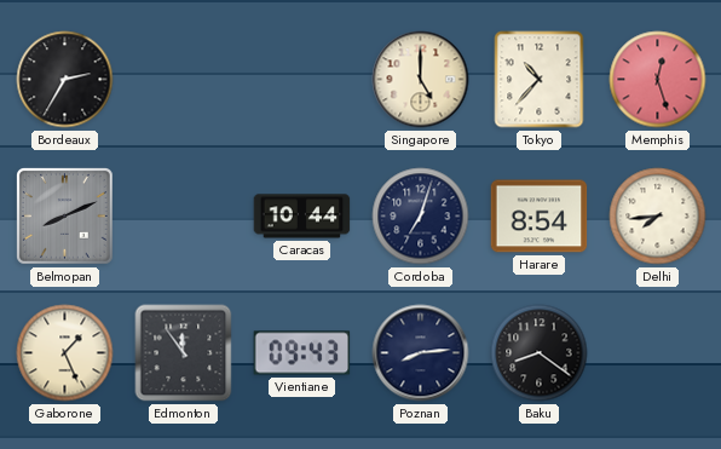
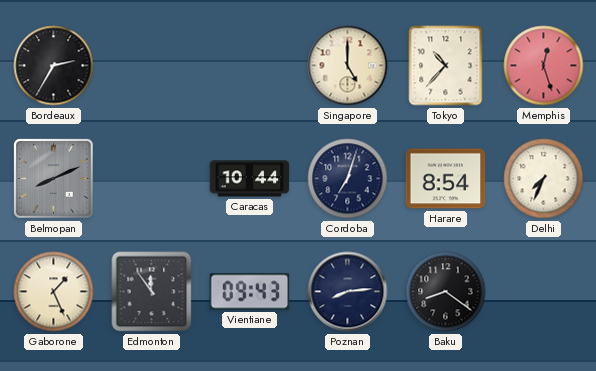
Delhi: 7:44 -> 7:34 (544, 179)
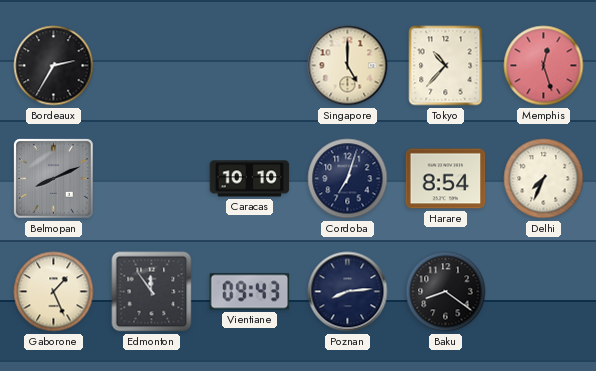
Caracas: 10:44 -> 10:10 (250, 179)
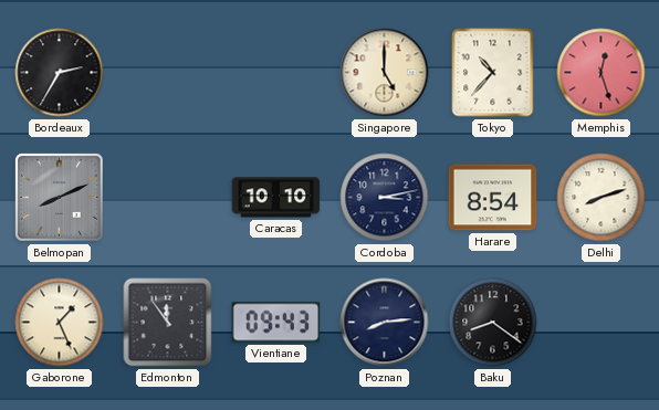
Cordoba: 7:03 -> 3:13 (385, 198)
Delhi: 7:34 -> 8:12 (602, 198)
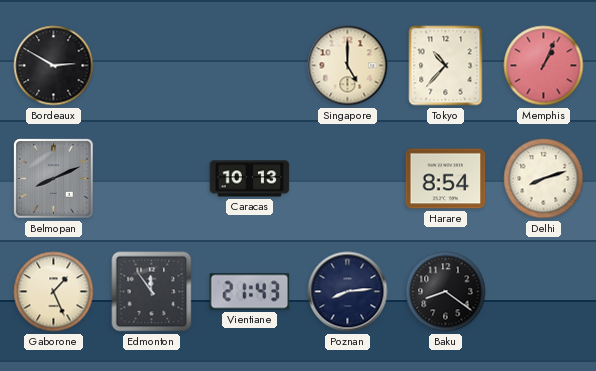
Bordeaux: 2:35 -> 2:50 (54, 66)
Memphis: 12:27 -> 1:04 (544, 66)
Caracas: 10:10 -> 10:13 (250, 179)
Cordoba: 3:13 -> none (385, 198)
Vientiane: 09:43 -> 21:43 (250, 292)
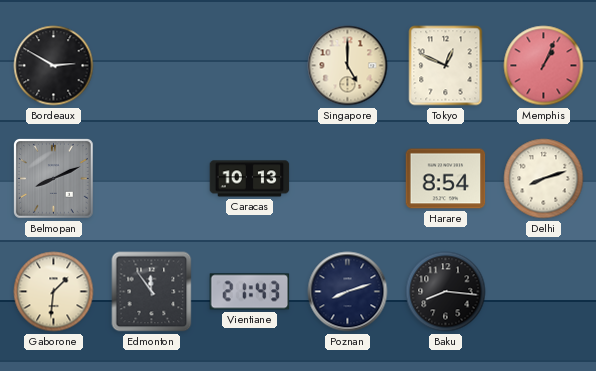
Tokyo: 10:37 -> 12:49 (446, 66)
Gaborone: 1:26 -> 1:31 (54, 292)
Poznan: 8:14 -> 8:12 (348, 292)
Baku: 8:21 -> 8:16 (446, 292)
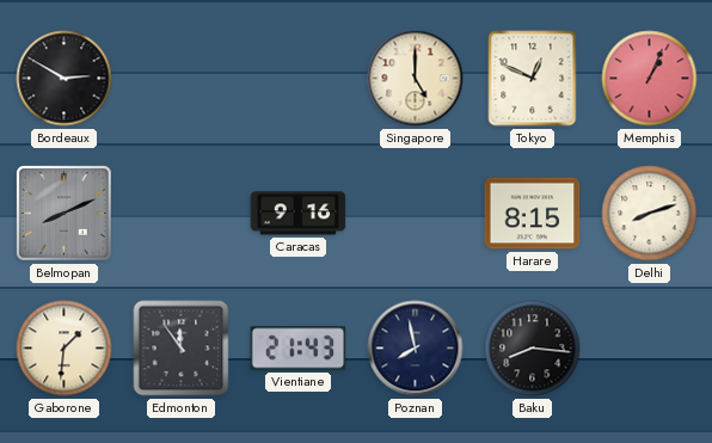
Caracas: 10:13 -> 9:16 (299, 214)
Harare: 8:54 -> 8:15 (533, 214)
Poznan: 8:12 -> 7:58 (416, 349)
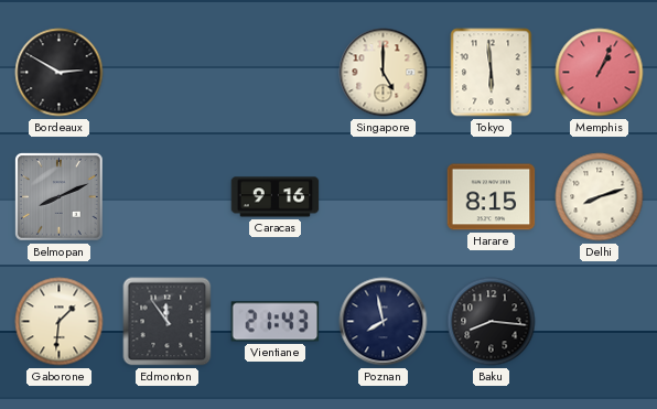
Tokyo: 12:49 -> 5:59 (492, 73)
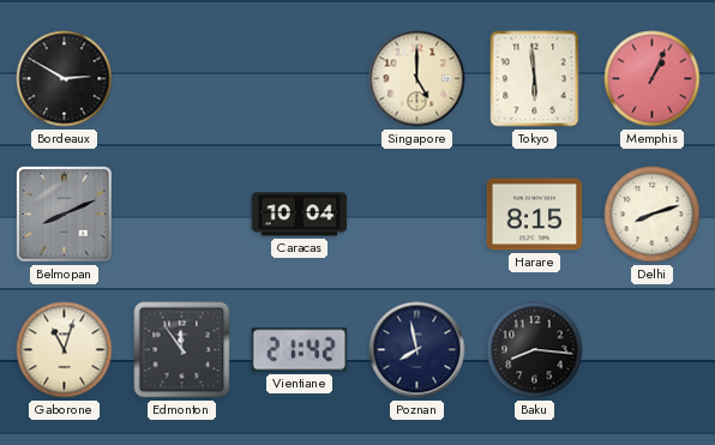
Caracas: 9:16 -> 10:04 (300, 215)
Gaborone: 1:31 -> 11:03 (65, 350)
Vientiane: 21:43 -> 21:42 (300, 350)
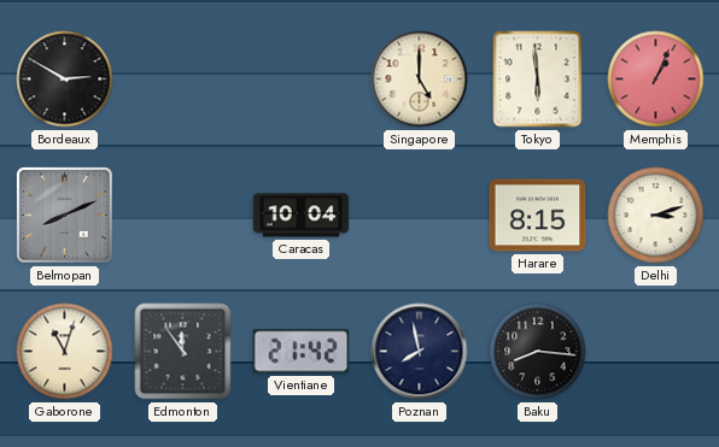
Delhi: 8:12 -> 3:12 (656, 216)
